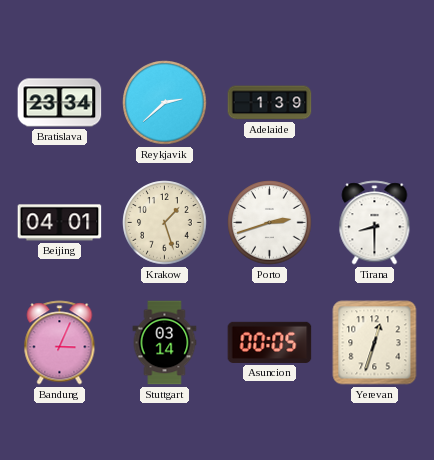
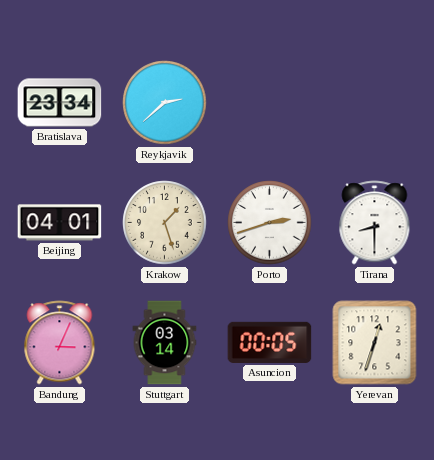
Adelaide: 1:39 -> none (270, 103)
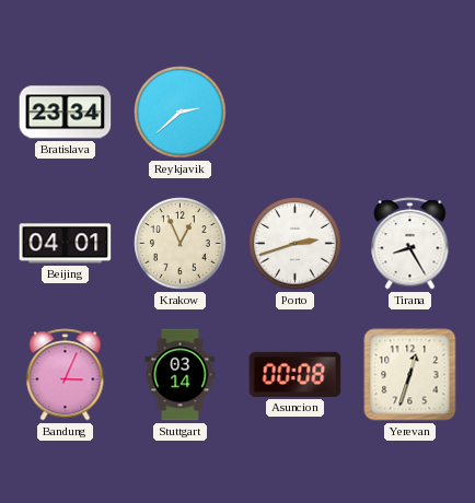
Krakow: 1:27 -> 12:56 (181, 244)
Tirana: 8:30 -> 8:25 (410, 244)
Asuncion: 00:05 -> 00:08 (296, 374)
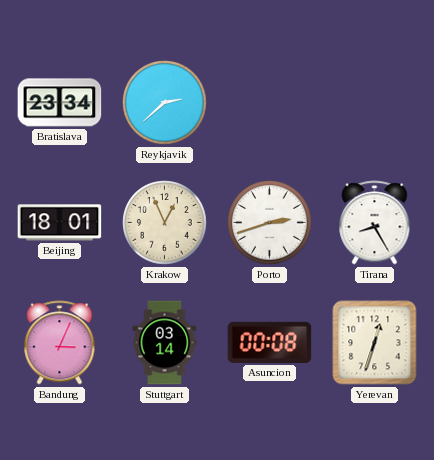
Beijing: 04:01 -> 18:01 (60, 223)
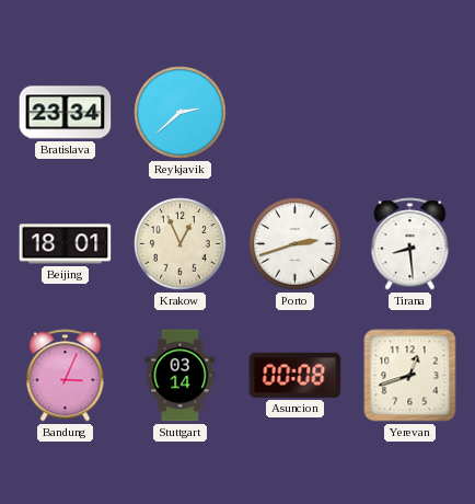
Tirana: 8:25 -> 8:29 (410, 244)
Yerevan: 12:33 -> 12:42 (410, 376)
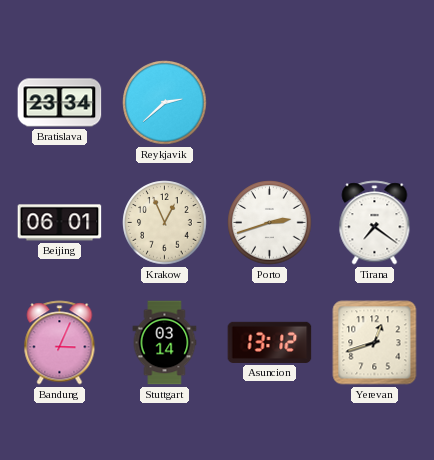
Beijing: 18:01 -> 06:01 (60, 223)
Tirana: 8:29 -> 7:21 (375, 223)
Asuncion: 00:08 -> 13:12 (270, 342)
